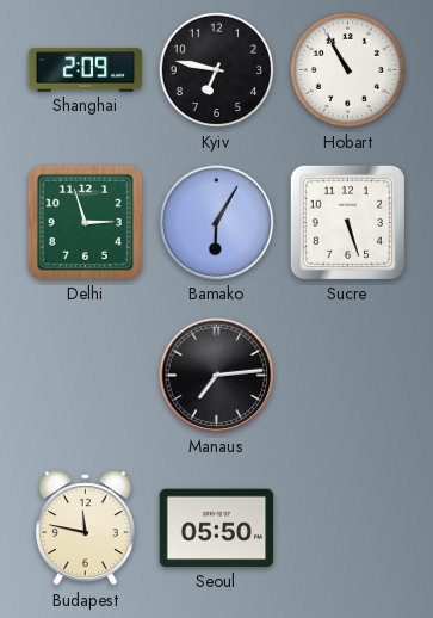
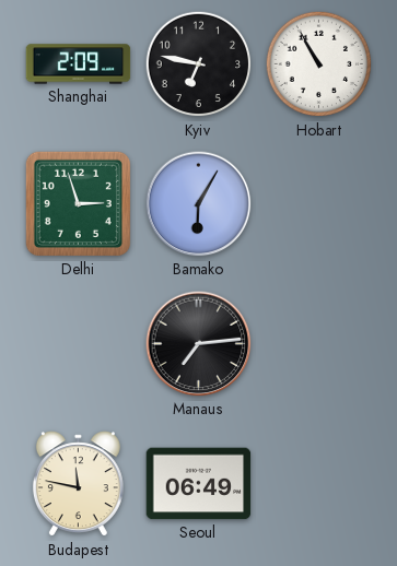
Sucre: 5:27 -> none (347, 222)
Seoul: 05:50 -> 06:49 (199, 484)
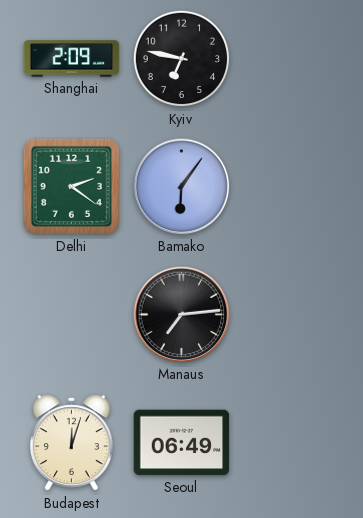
Hobart: 10:55 -> none (319, 64)
Delhi: 2:57 -> 2:21 (71, 186)
Bamako: 6:05 -> 6:06 (182, 187)
Budapest: 11:47 -> 12:03 (71, 443)
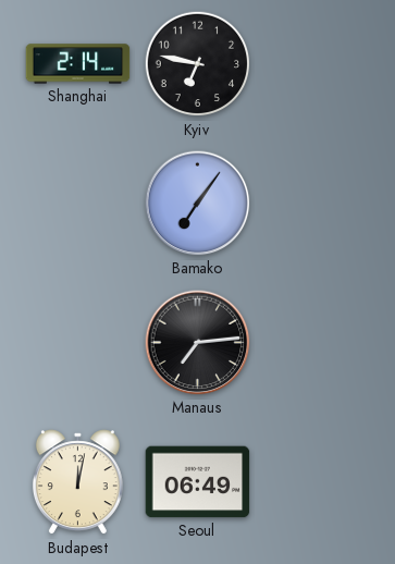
Shanghai: 2:09 -> 2:14 (78, 64)
Delhi: 2:21 -> none (71, 186)
Bamako: 6:06 -> 7:06 (198, 204)
Budapest: 12:03 -> 12:02 (77, 482)
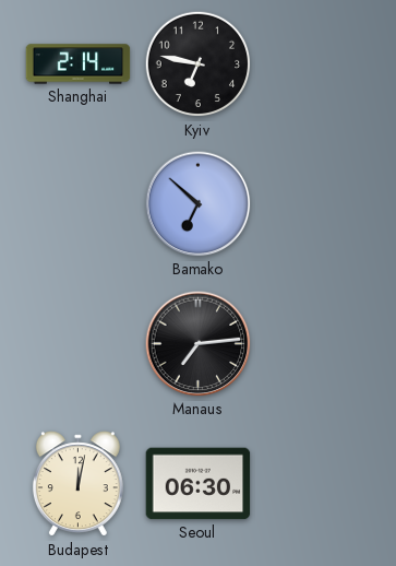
Bamako: 7:06 -> 6:52 (199, 204)
Seoul: 06:49 -> 06:30 (199, 484)
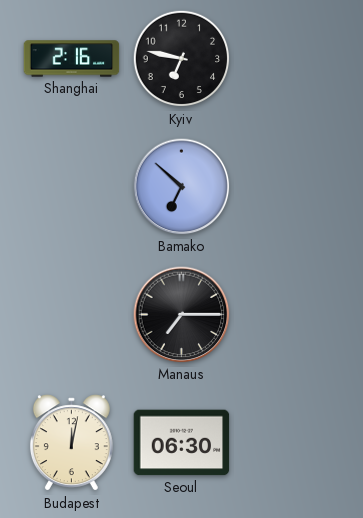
Shanghai: 2:14 -> 2:16 (72, 59)
Manaus: 7:14 -> 7:15 (182, 315)
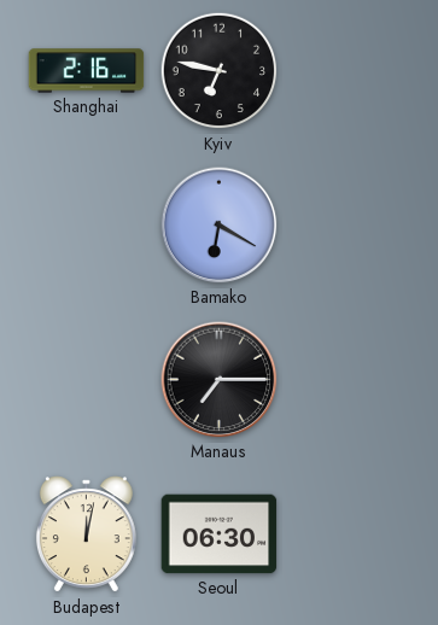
Bamako: 6:52 -> 6:20 (220, 226)
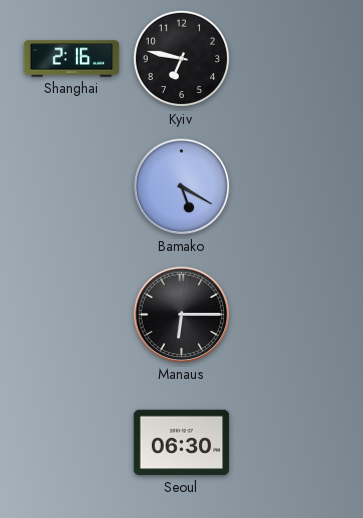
Bamako: 6:20 -> 5:20 (182, 187)
Manaus: 7:15 -> 6:15 (182, 315)
Budapest: 12:02 -> none (86, 535)
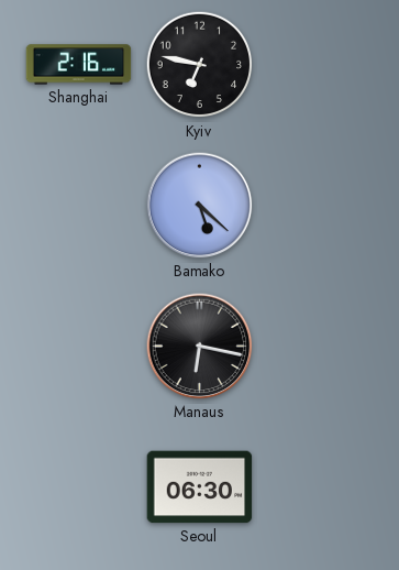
Bamako: 5:20 -> 5:22 (200, 206)
Manaus: 6:15 -> 6:17 (200, 347)
